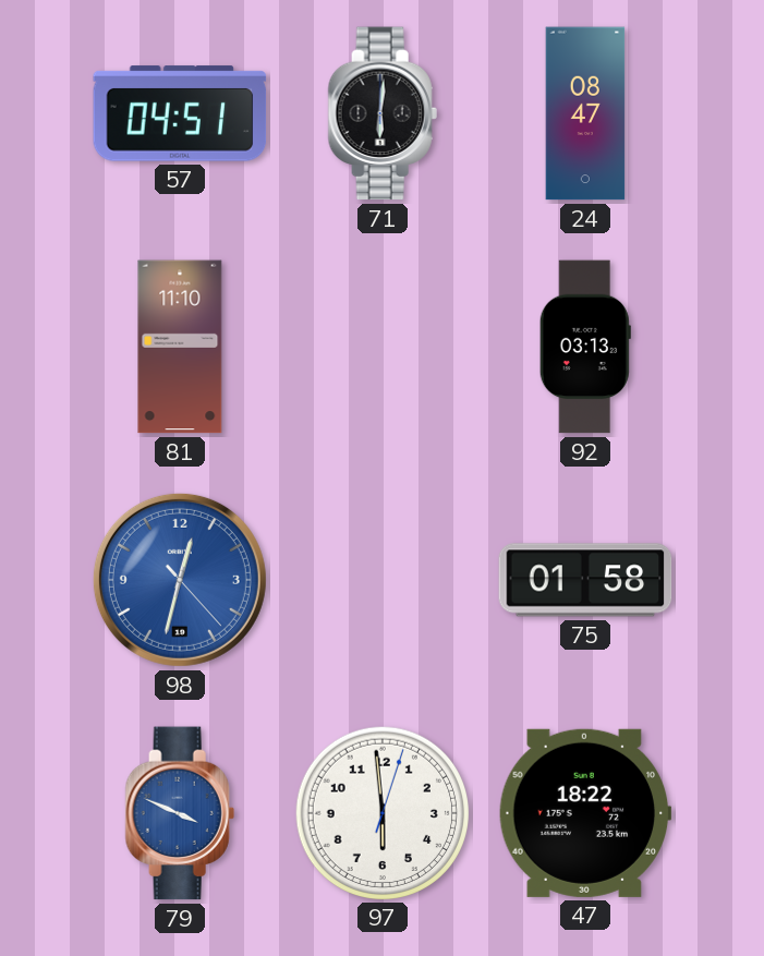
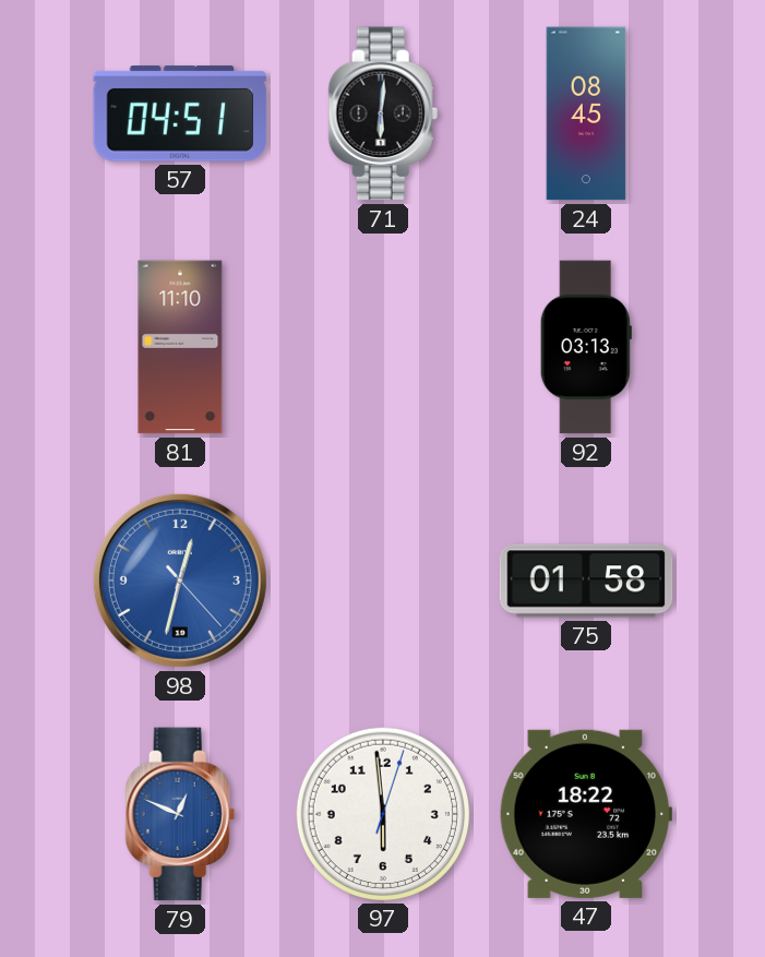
24: 08:47 -> 08:45 (586, 113)
79: 3:49 -> 12:49 (180, 814)
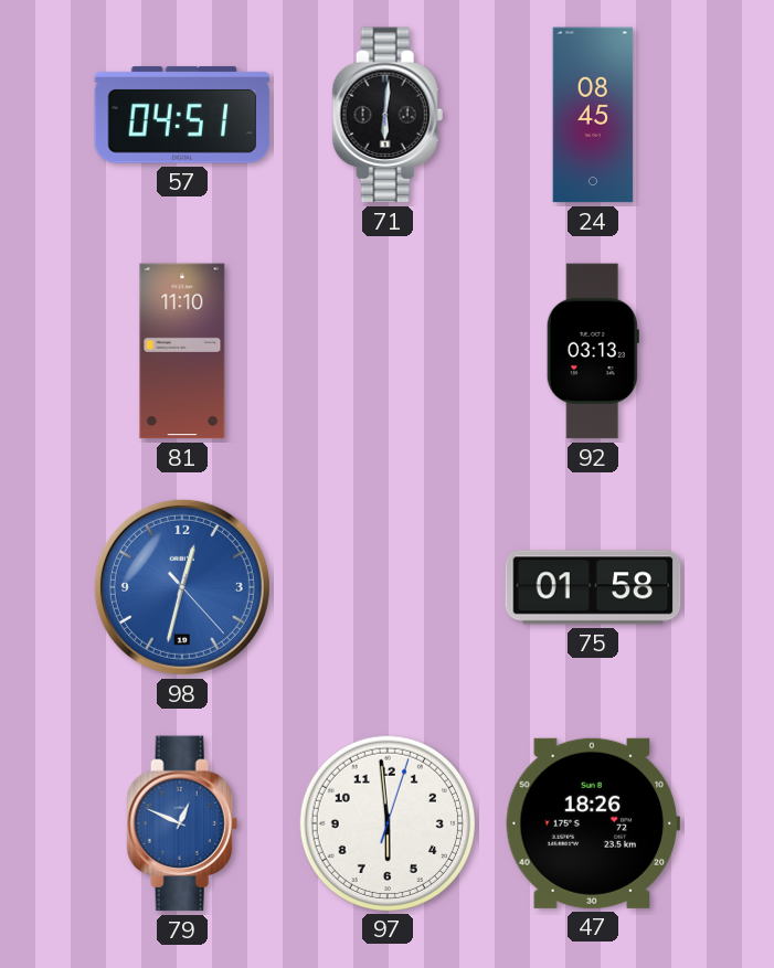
47: 18:22 -> 18:26 (593, 823)
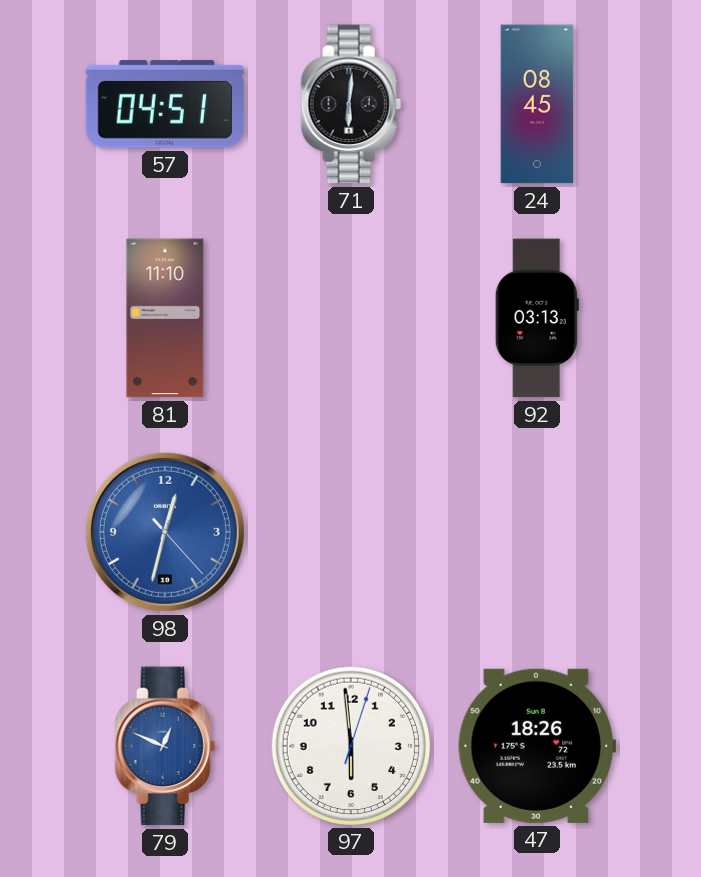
75: 01:58 -> none (593, 587)
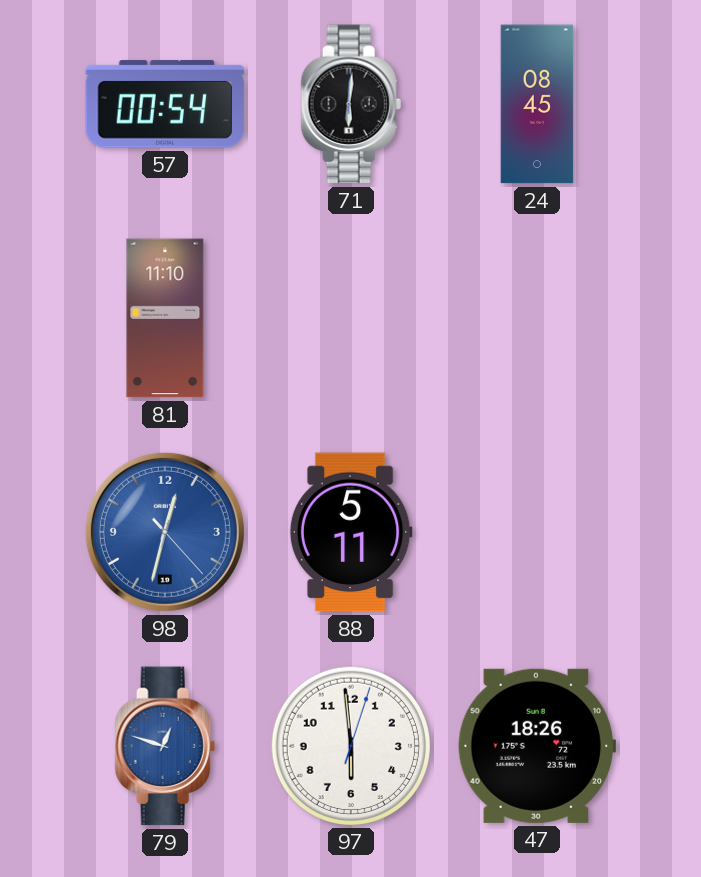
57: 04:51 -> 00:54 (165, 104)
92: 03:13 -> none (537, 318)
88: none -> 5:11 (351, 532)
79: 12:49 -> 12:48 (165, 746)
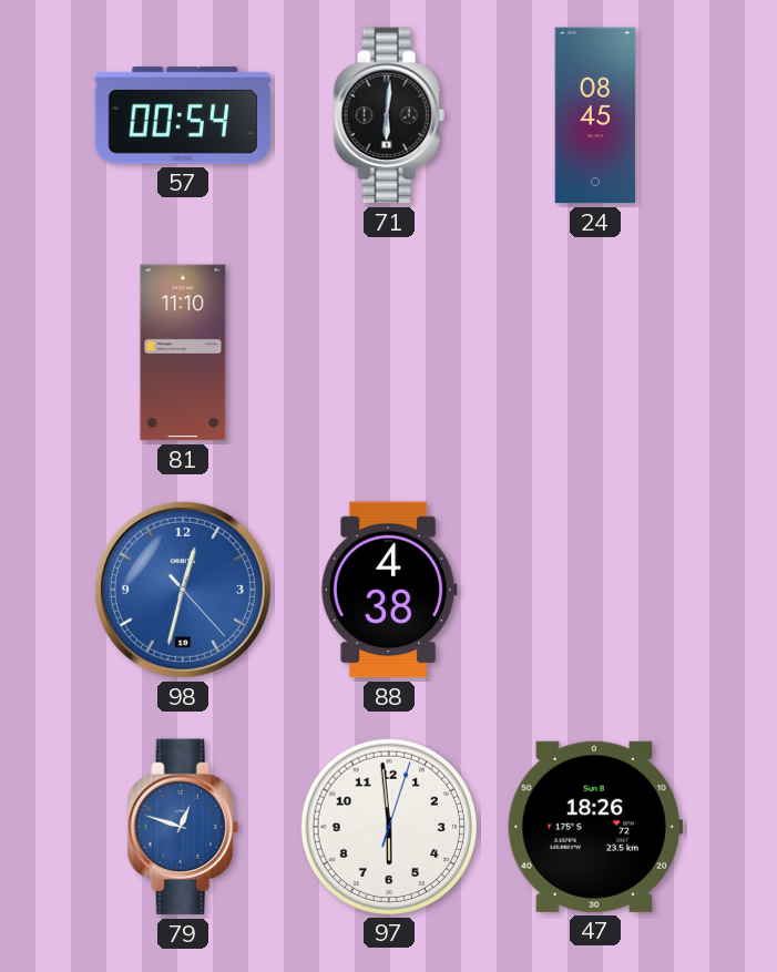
88: 5:11 -> 4:38 (389, 590)
